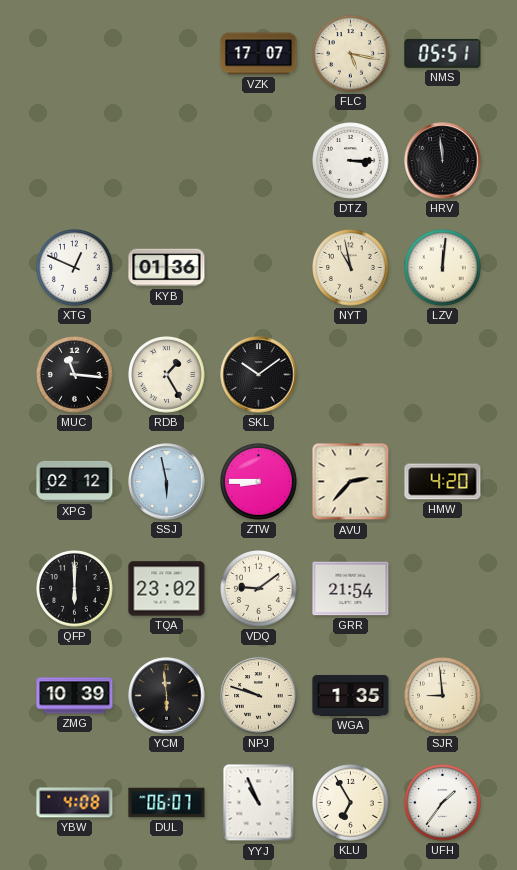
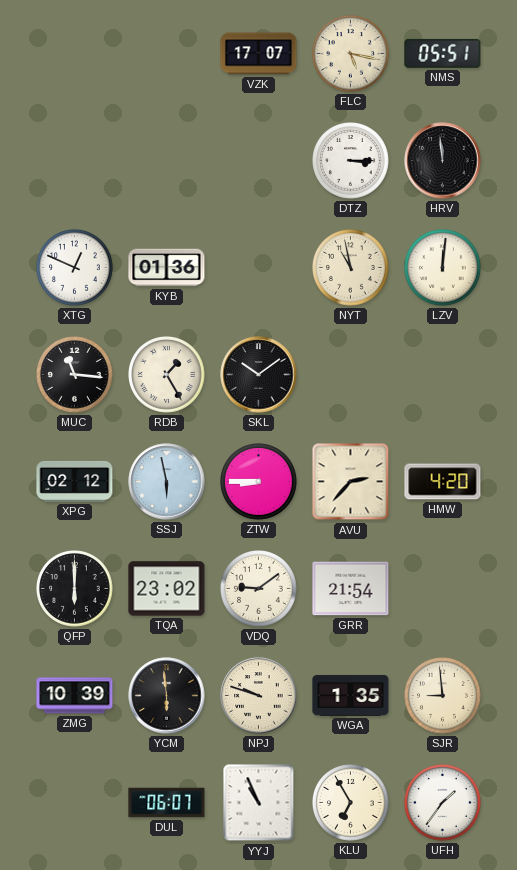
YBW: 4:08 -> none (75, 803)
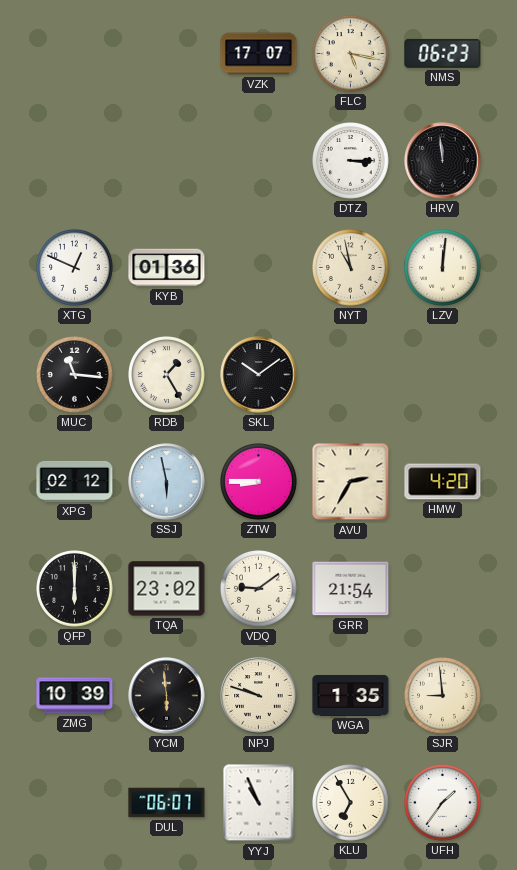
NMS: 05:51 -> 06:23 (443, 53)
AVU: 2:37 -> 2:35 (351, 482)
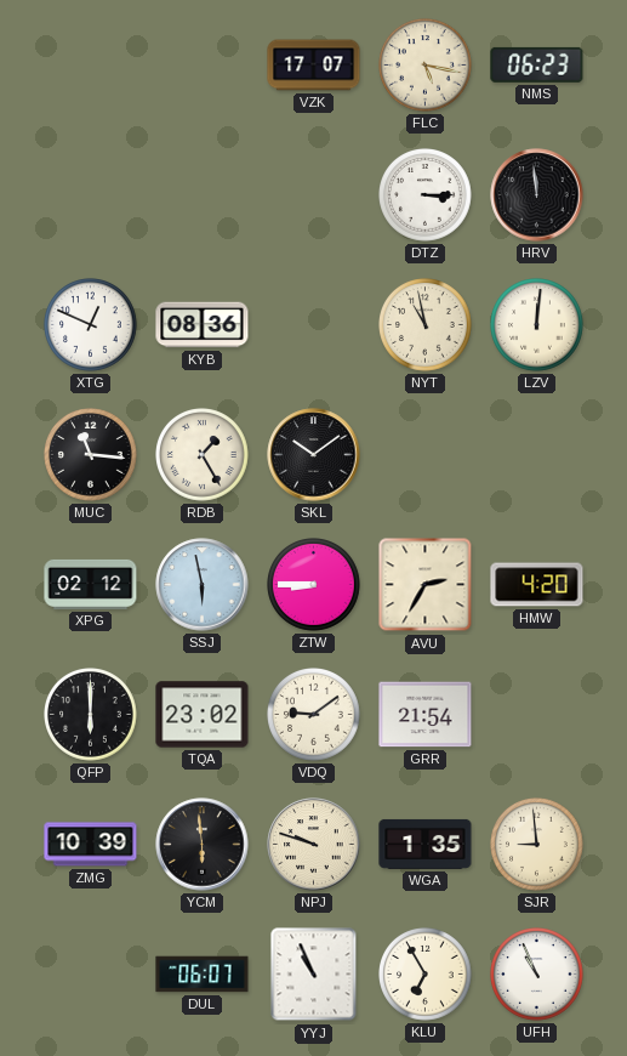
KYB: 01:36 -> 08:36 (203, 325)
UFH: 1:36 -> 10:56 (537, 975)
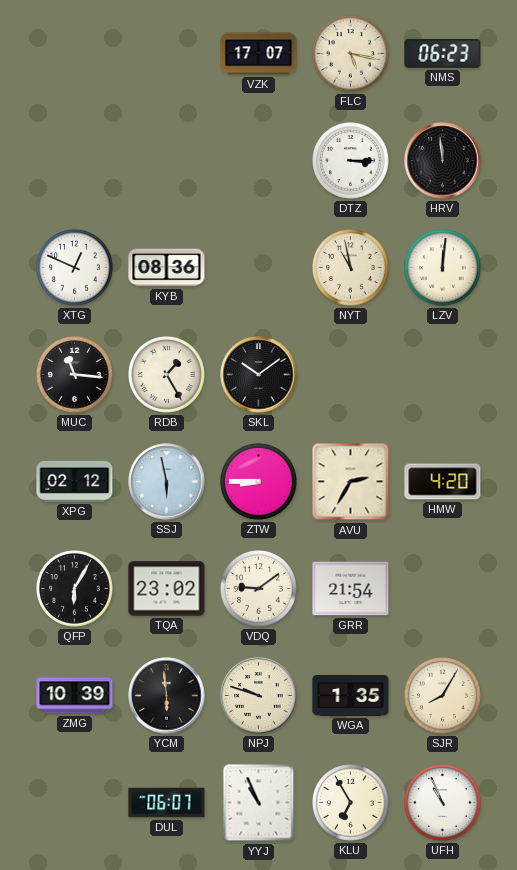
QFP: 6:00 -> 6:05 (75, 589)
SJR: 8:59 -> 8:05 (443, 696)
